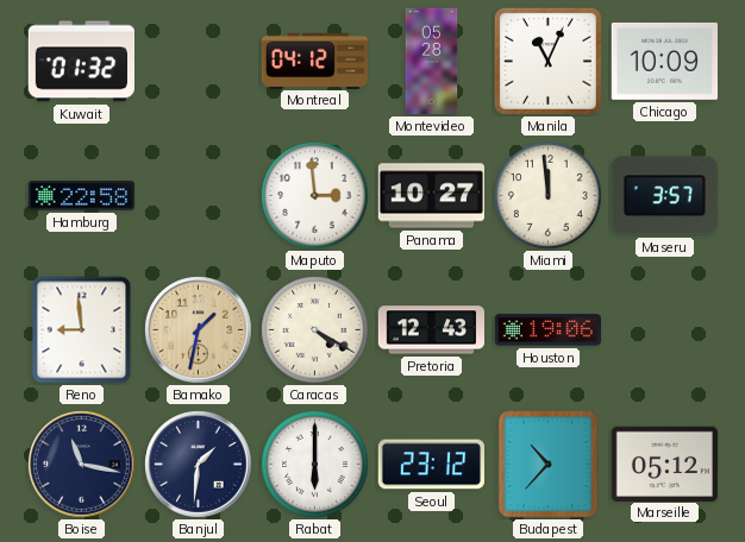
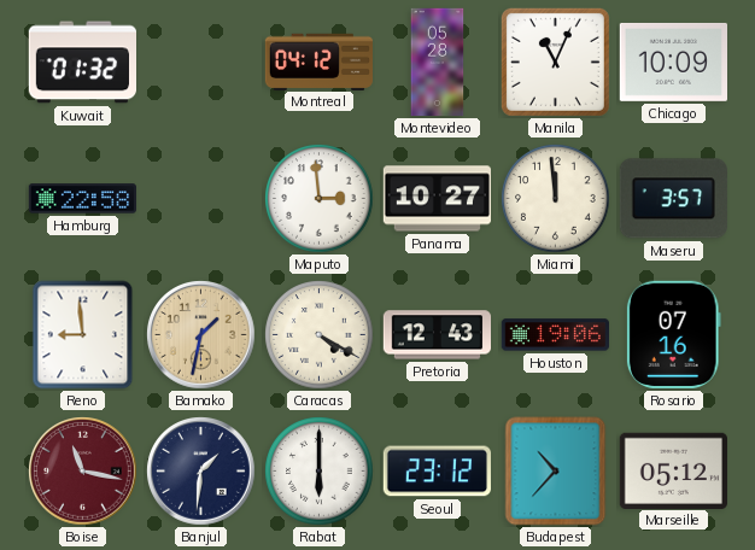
Rosario: none -> 07:16 (673, 334)
Boise dial: navy -> burgundy (83, 472)
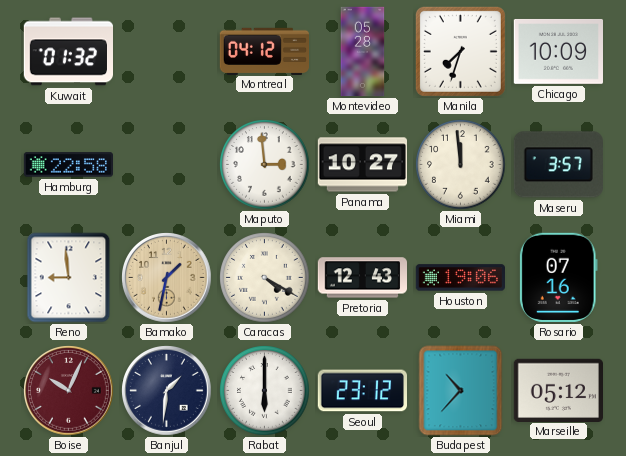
Manila: 11:04 -> 7:33 (460, 51)
Boise: 11:17 -> 10:04 (69, 391)
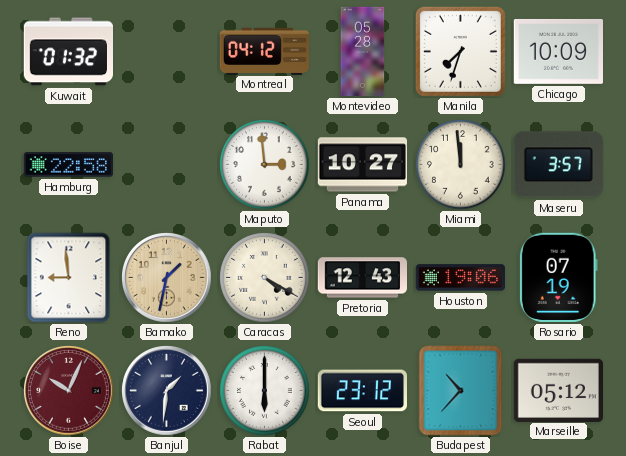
Rosario: 07:16 -> 07:19 (558, 277)
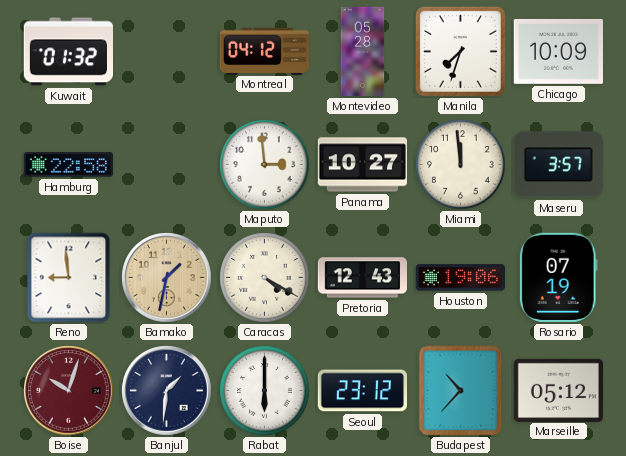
Boise: 10:04 -> 10:03 (69, 391)
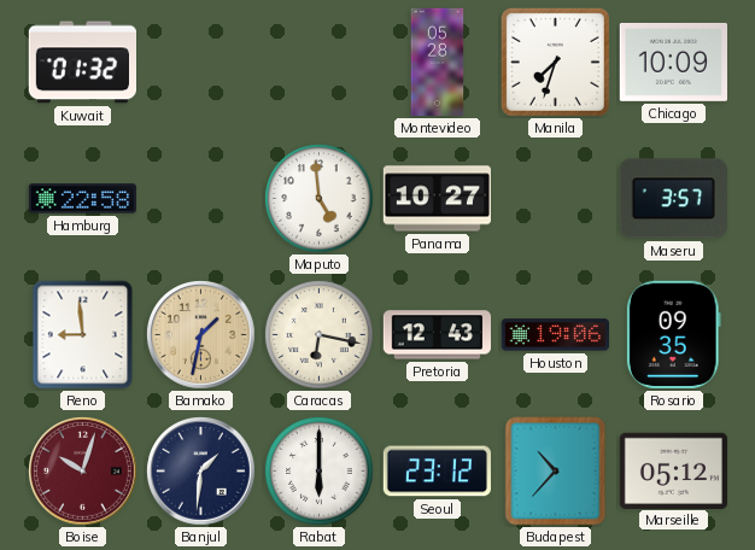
Montreal: 04:12 -> none (264, 51)
Maputo: 2:59 -> 4:59 (320, 199)
Miami: 11:59 -> none (461, 165)
Caracas: 4:20 -> 6:17 (320, 335)
Rosario: 07:19 -> 09:35 (673, 334)
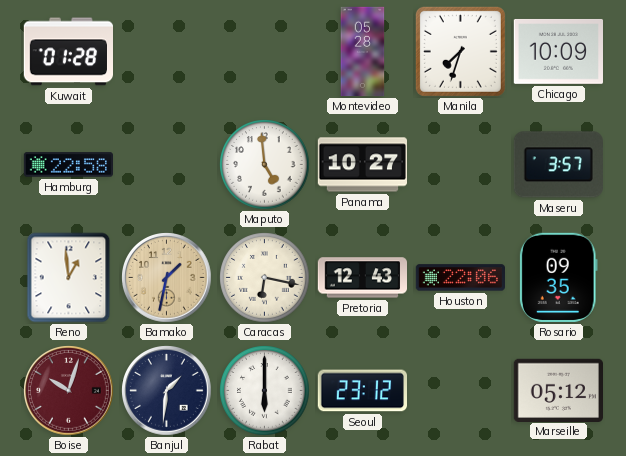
Kuwait: 01:32 -> 01:28 (68, 52)
Reno: 8:59 -> 12:59 (69, 278)
Houston: 19:06 -> 22:06 (460, 278)
Budapest: 10:37 -> none (556, 472)
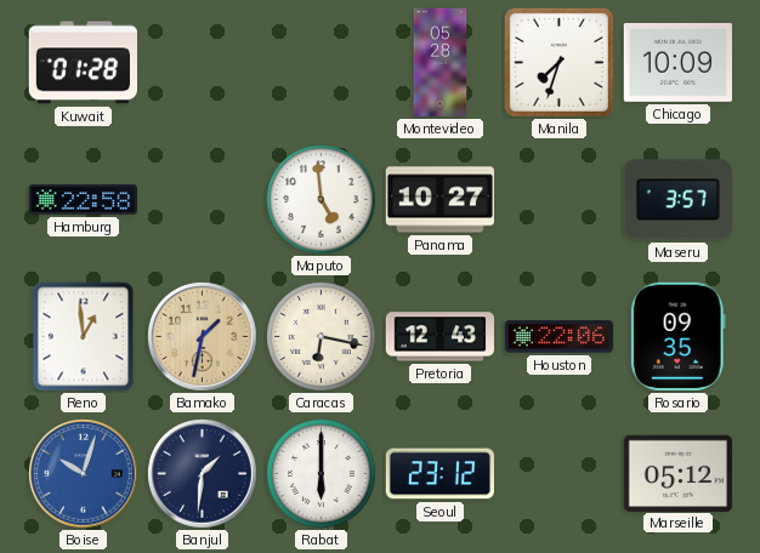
Boise dial: burgundy -> blue (84, 474)
